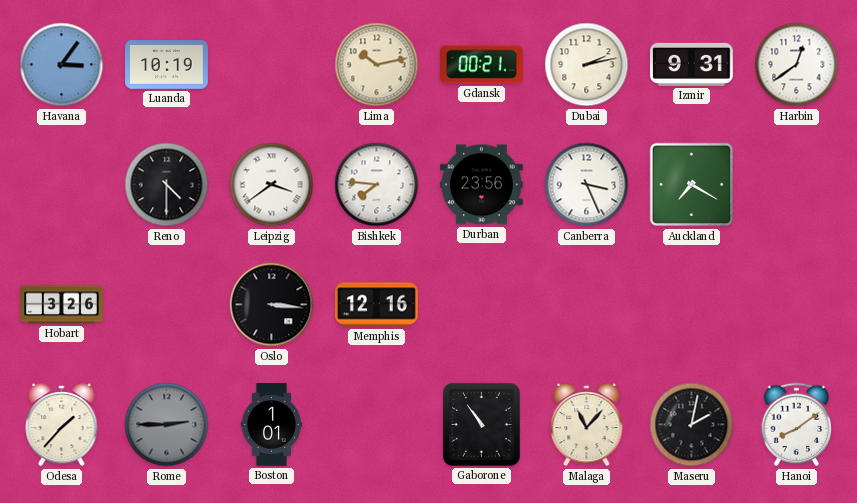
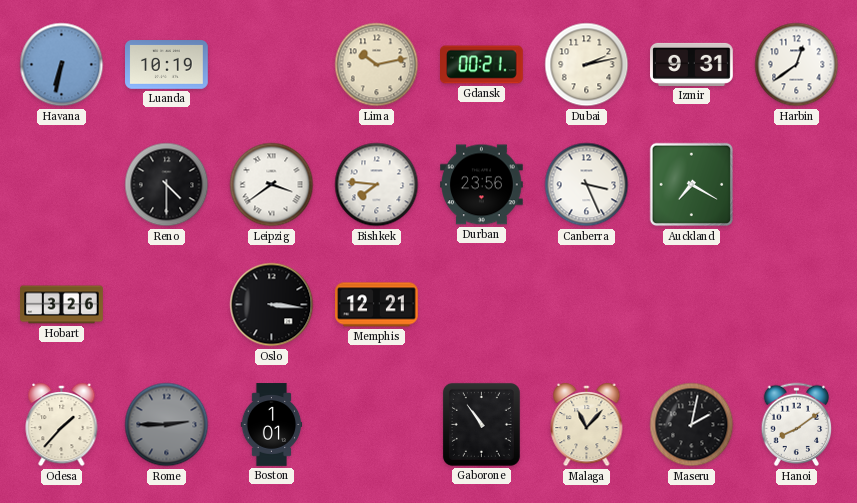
Havana: 3:06 -> 6:32 (62, 65)
Memphis: 12:16 -> 12:21 (377, 305)
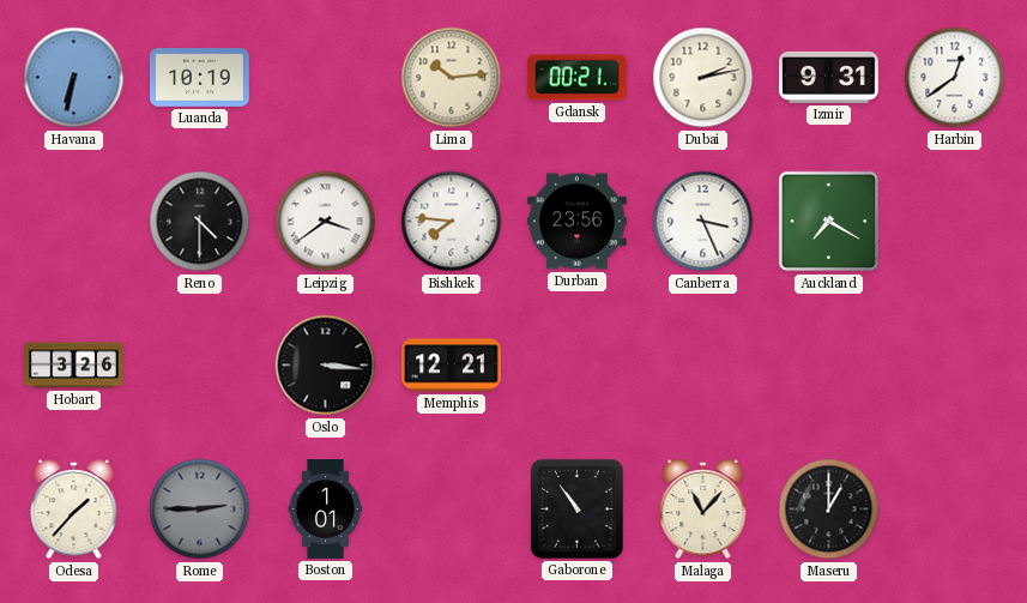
Lima: 10:13 -> 10:14 (452, 78)
Maseru: 2:02 -> 1:00 (829, 509)
Hanoi: 8:09 -> none (797, 425)
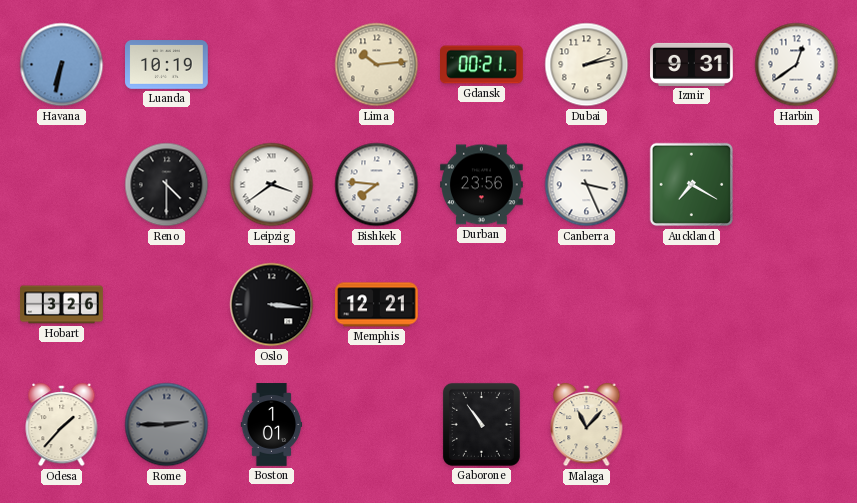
Maseru: 1:00 -> none (829, 509)
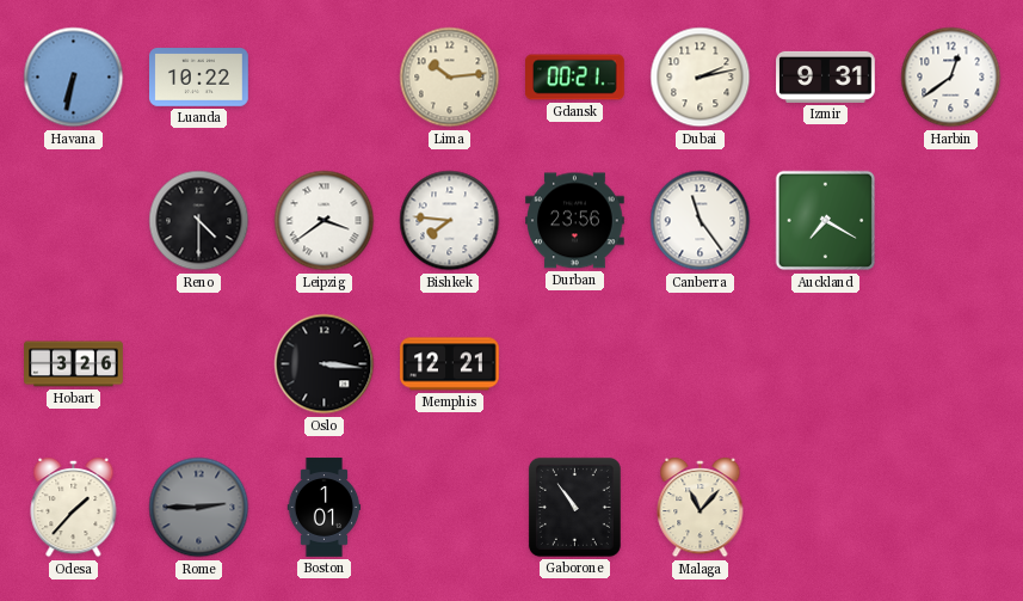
Luanda: 10:19 -> 10:22 (199, 78)
Canberra: 3:26 -> 11:24 (701, 221)
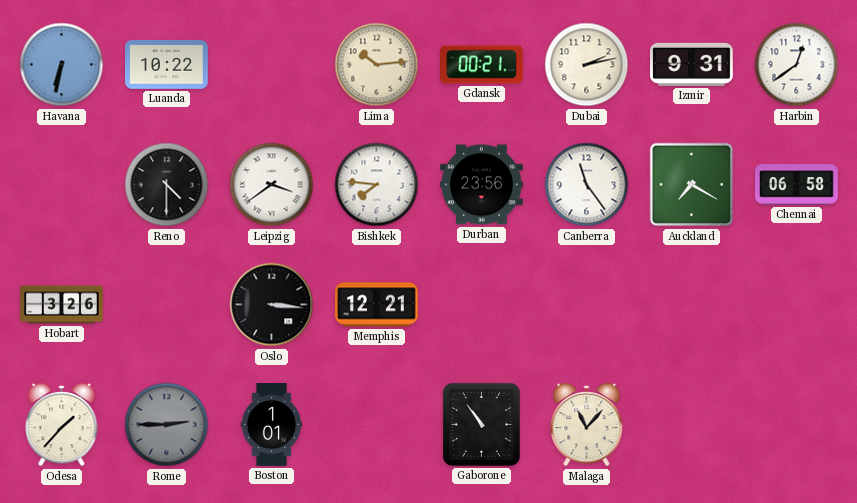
Chennai: none -> 06:58 (797, 185)
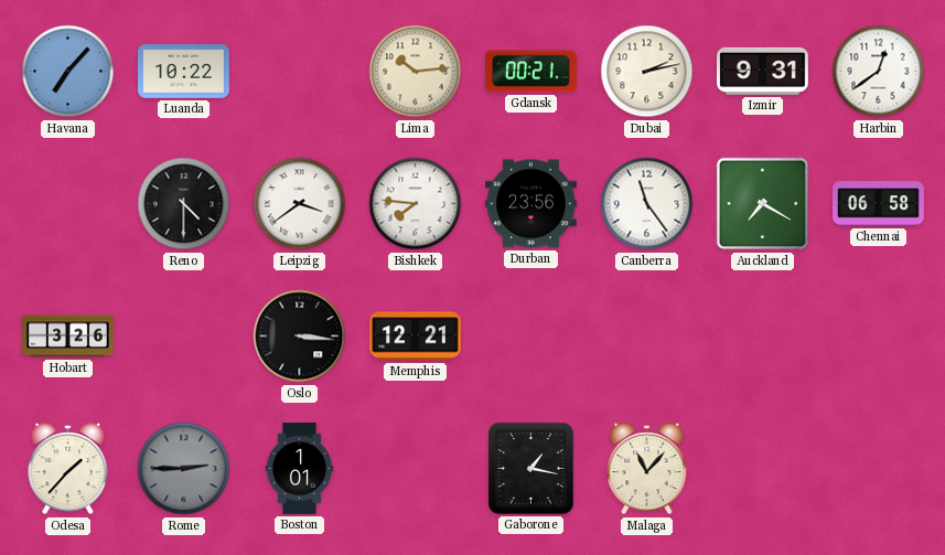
Havana: 6:32 -> 7:07 (68, 72)
Gaborone: 10:54 -> 1:17 (530, 468)
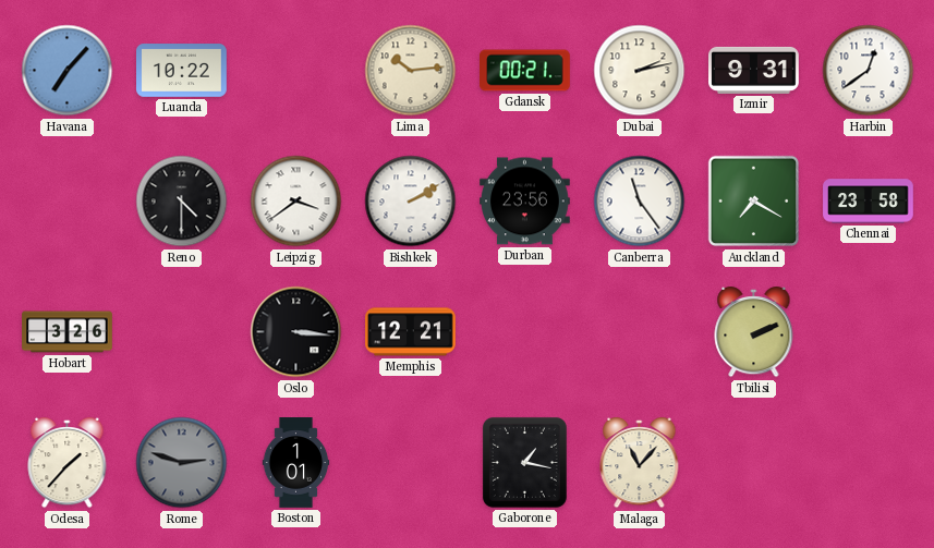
Bishkek: 7:46 -> 2:10 (411, 202)
Chennai: 06:58 -> 23:58 (869, 202)
Tbilisi: none -> 2:11 (754, 332)
Rome: 2:45 -> 2:48 (182, 463)
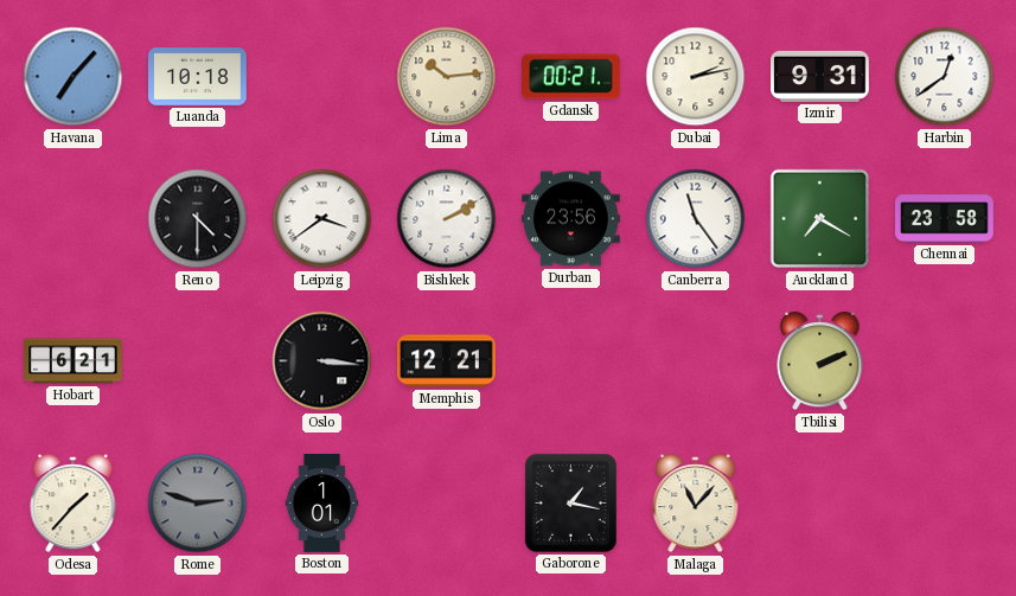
Luanda: 10:22 -> 10:18 (198, 77)
Hobart: 3:26 -> 6:21 (74, 361)
